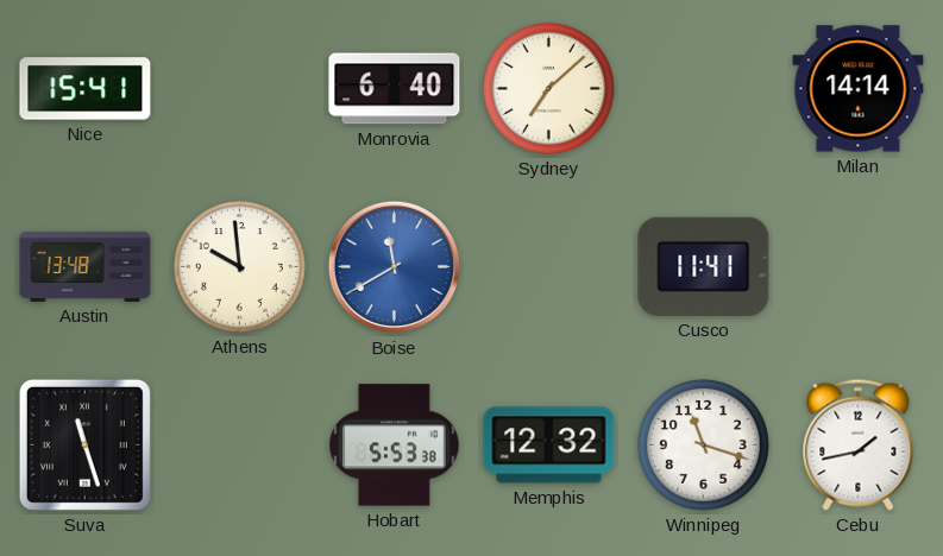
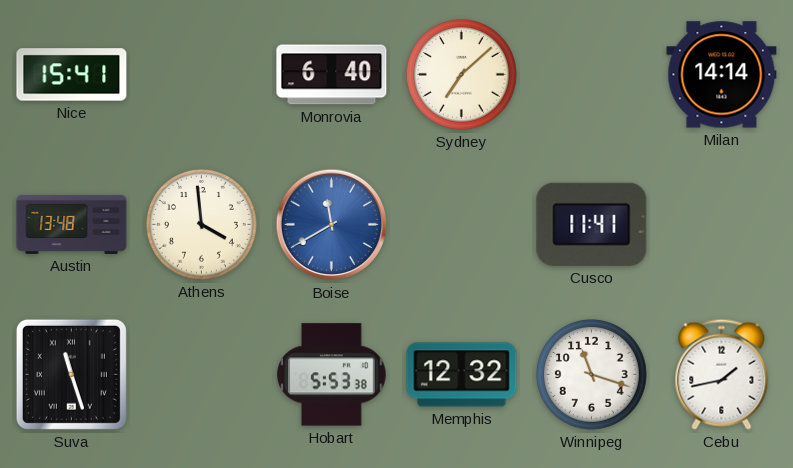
Athens: 9:59 -> 3:59 (201, 224)
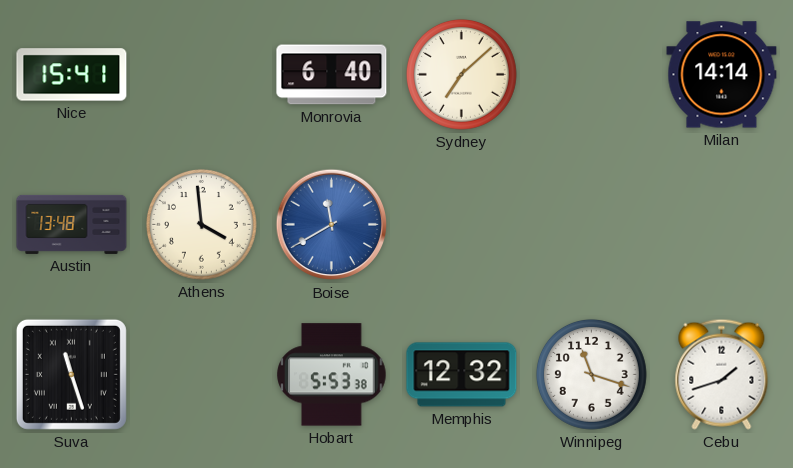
Cusco: 11:41 -> none (592, 224)
Cebu: 1:43 -> 1:42 (722, 374)
